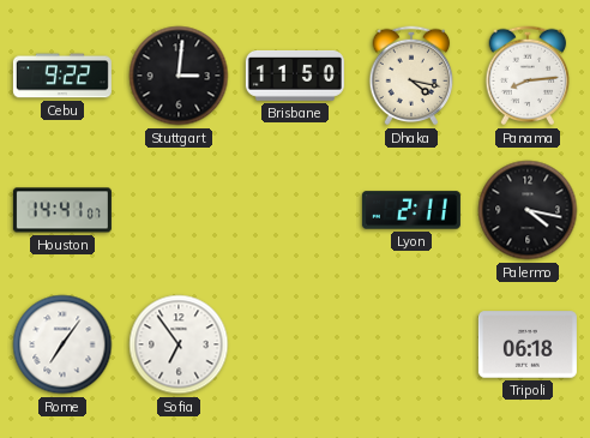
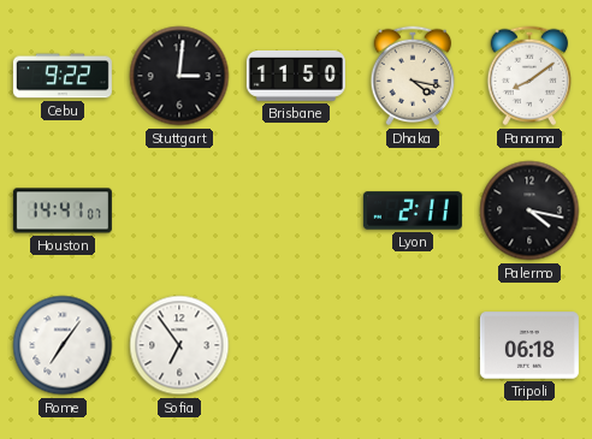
Panama: 8:14 -> 8:09 (529, 76)
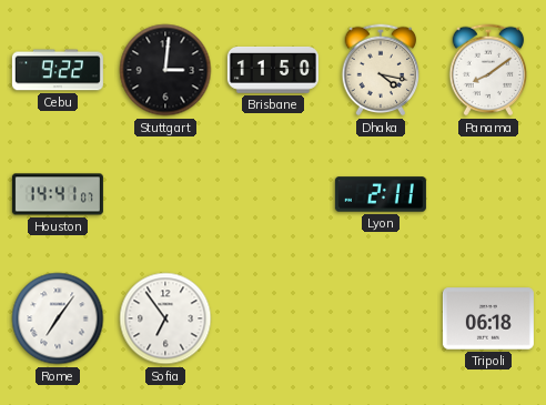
Palermo: 4:17 -> none (529, 210)
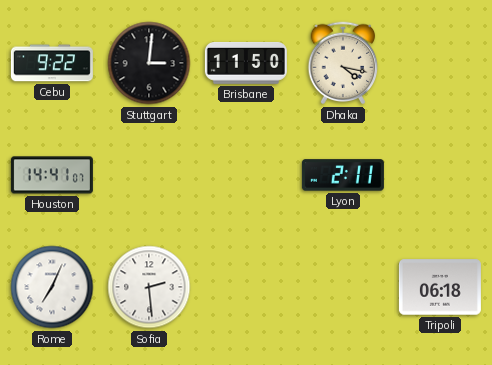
Panama: 8:09 -> none (488, 70)
Rome: 7:06 -> 7:04 (52, 287)
Sofia: 6:54 -> 2:29 (149, 287)
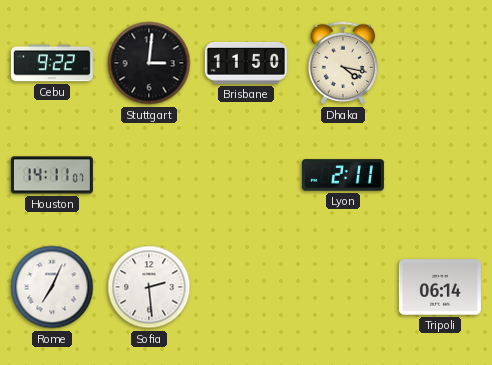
Houston: 14:41 -> 14:11 (52, 175)
Tripoli: 06:18 -> 06:14 (440, 287)
